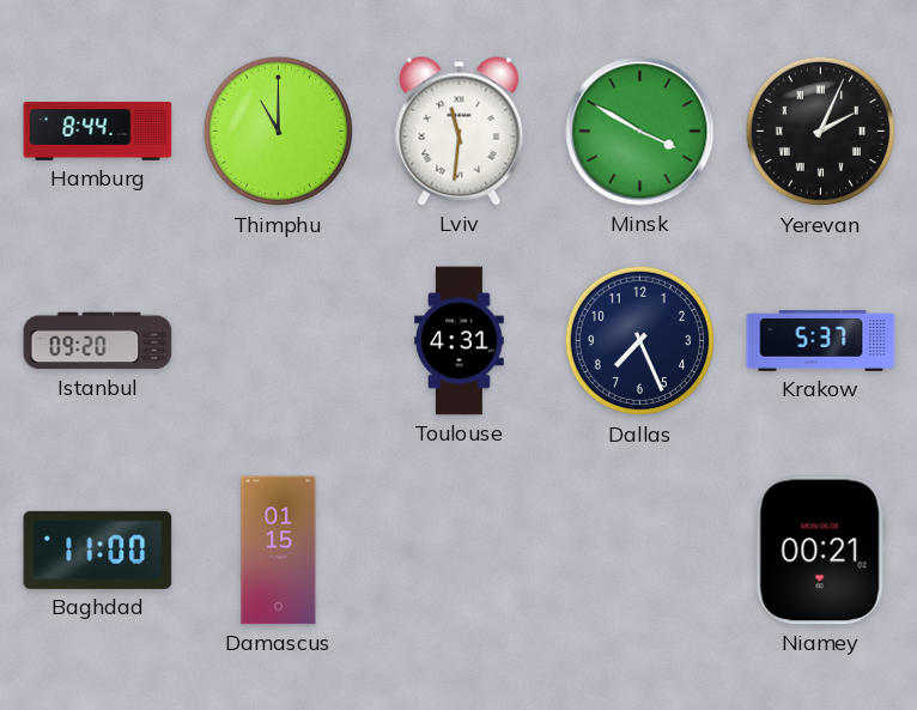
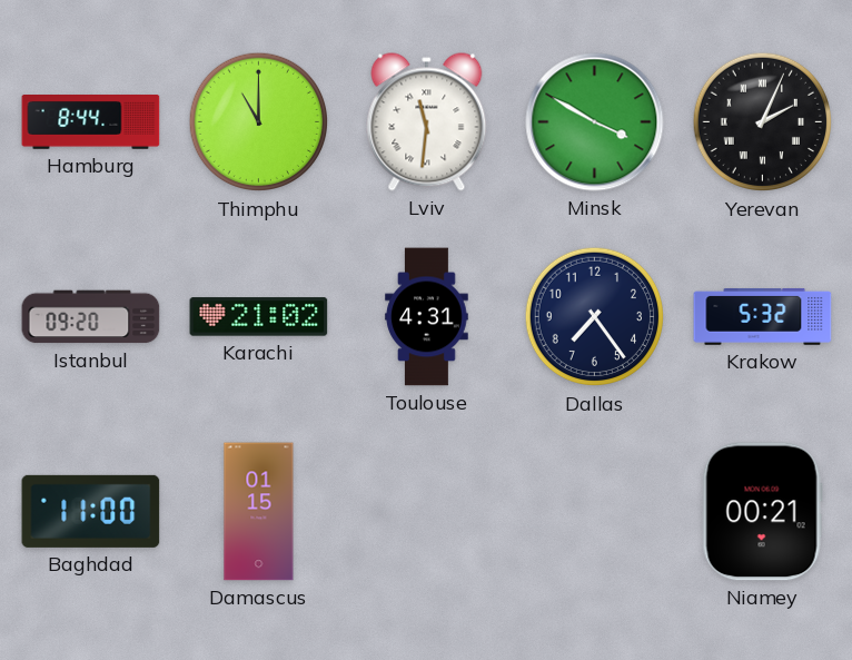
Karachi: none -> 21:02 (259, 317)
Dallas: 7:26 -> 7:24 (595, 317)
Krakow: 5:37 -> 5:32 (763, 316)
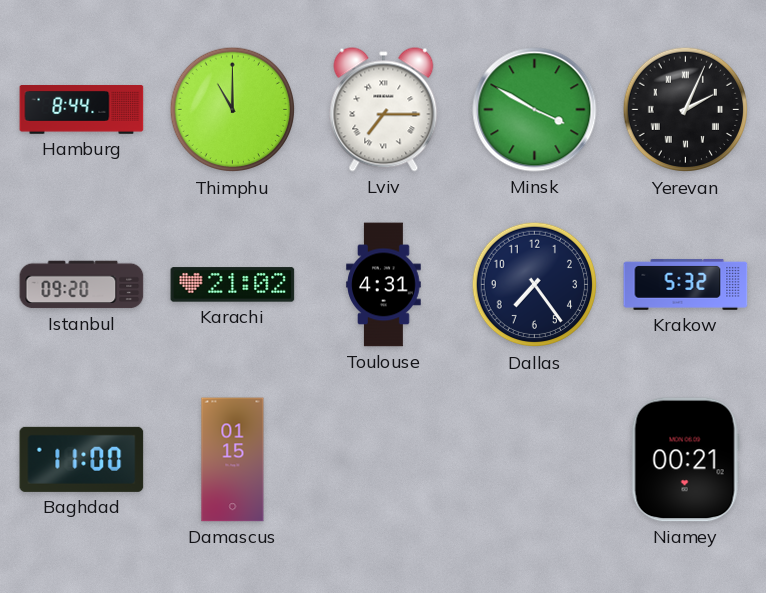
Lviv: 11:31 -> 7:15 (384, 110)
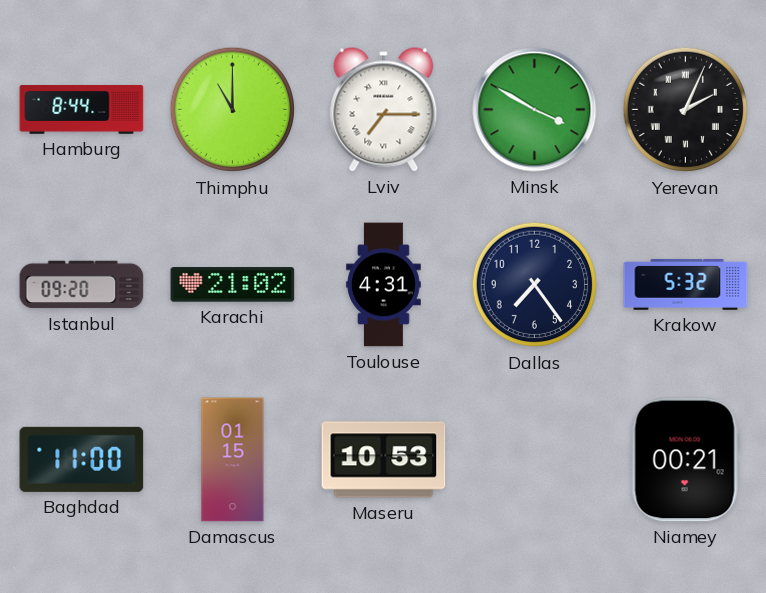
Maseru: none -> 10:53 (384, 460)
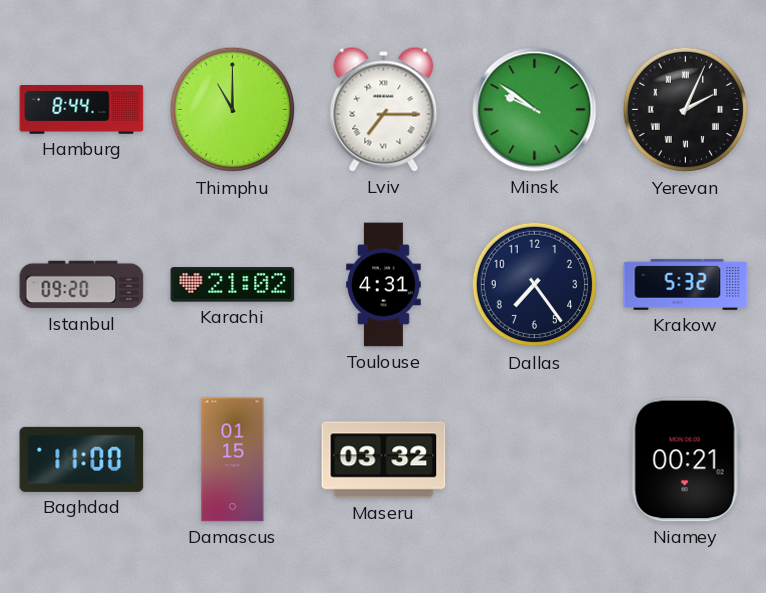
Minsk: 3:50 -> 9:51 (535, 110)
Maseru: 10:53 -> 03:32 (384, 460)
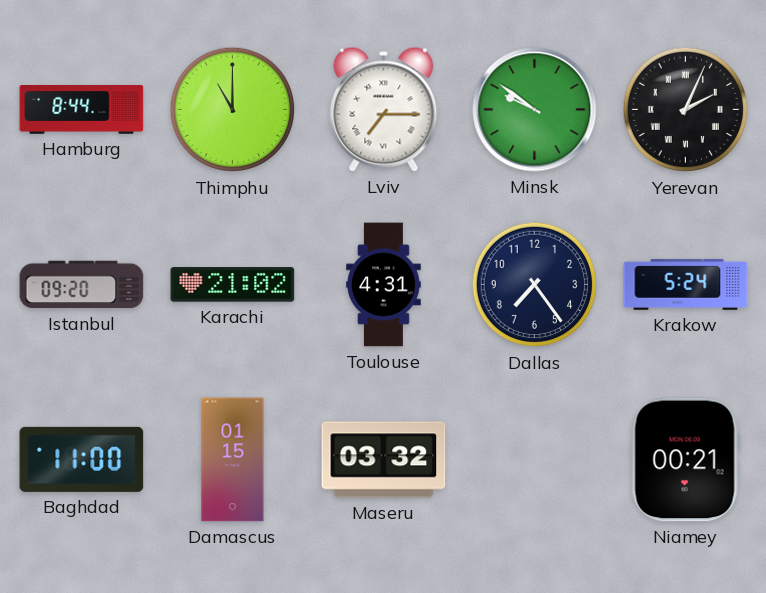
Krakow: 5:32 -> 5:24 (686, 284)
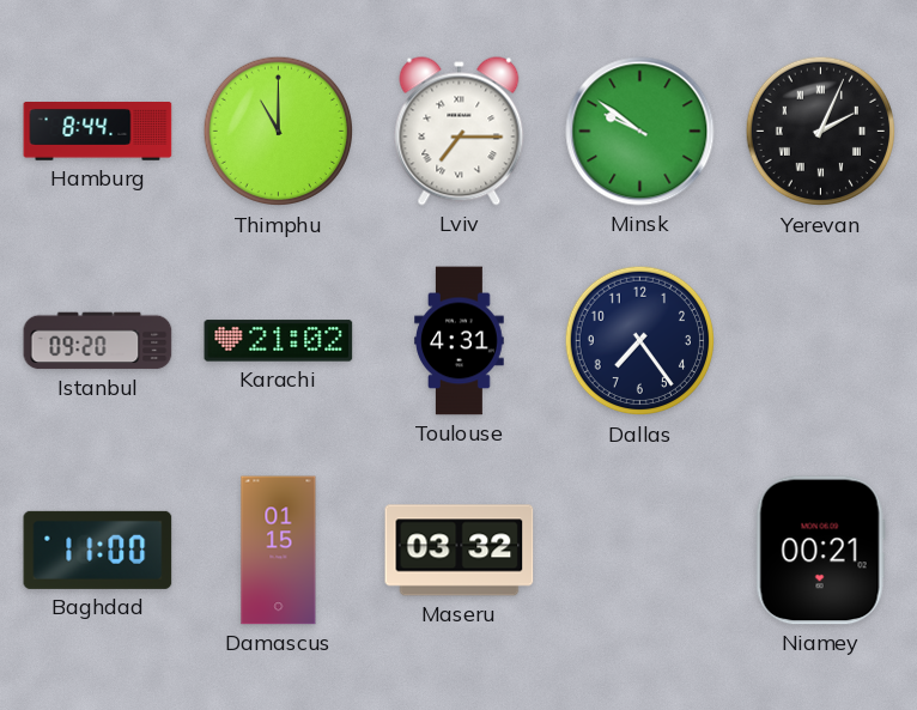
Krakow: 5:24 -> none (686, 284)
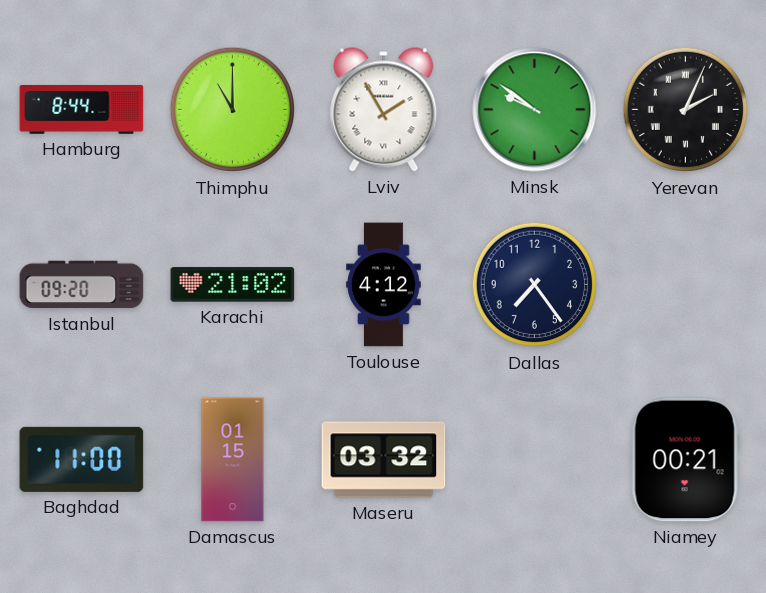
Lviv: 7:15 -> 1:55 (384, 110)
Toulouse: 4:31 -> 4:12 (384, 285)
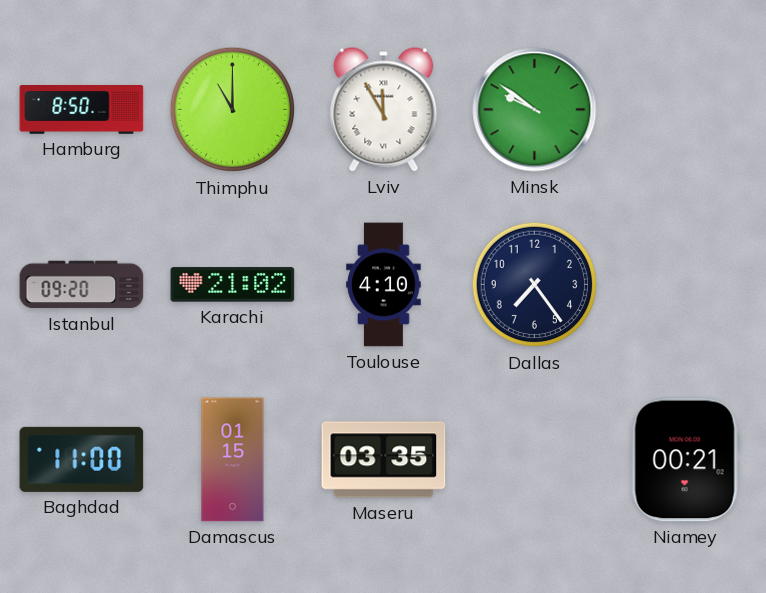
Hamburg: 8:44 -> 8:50 (82, 110)
Lviv: 1:55 -> 11:55 (384, 110)
Yerevan: 2:04 -> none (686, 110)
Toulouse: 4:12 -> 4:10 (384, 285)
Maseru: 03:32 -> 03:35 (384, 460)
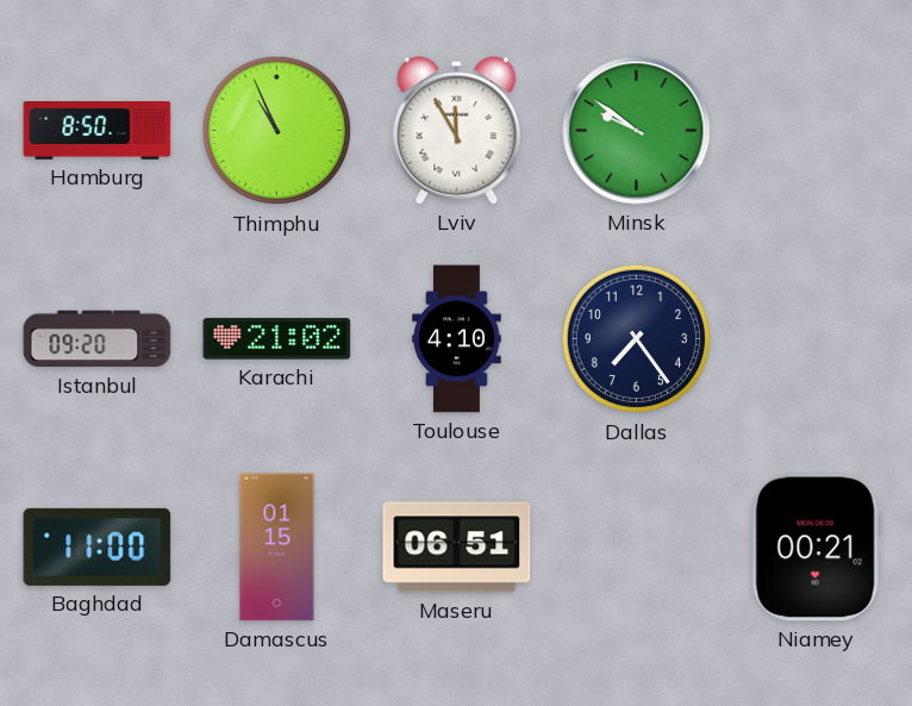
Thimphu: 11:00 -> 10:56 (277, 131)
Maseru: 03:35 -> 06:51 (457, 548)
